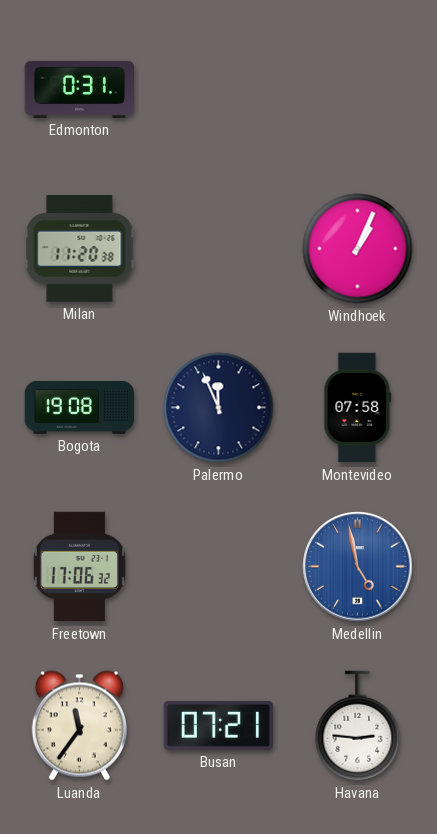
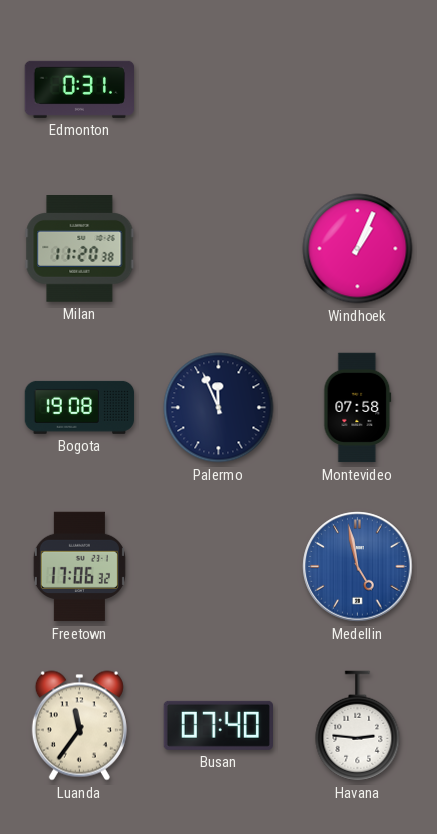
Busan: 07:21 -> 07:40 (218, 725)
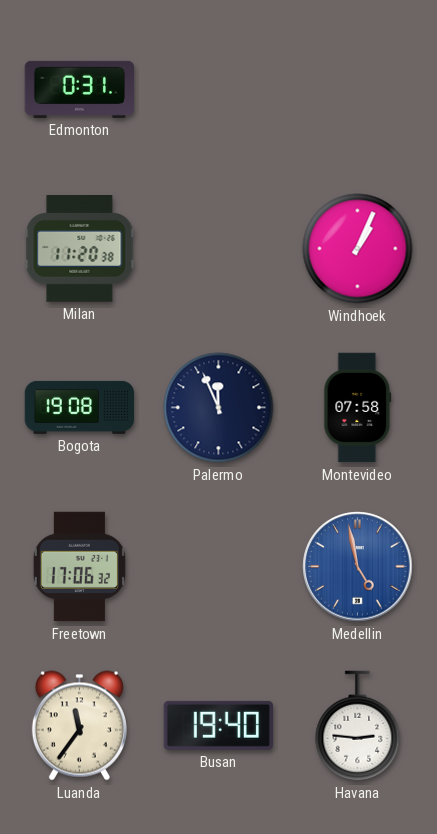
Busan: 07:40 -> 19:40 (218, 725)
